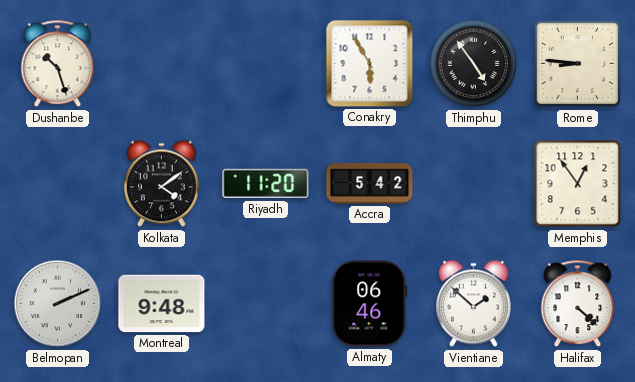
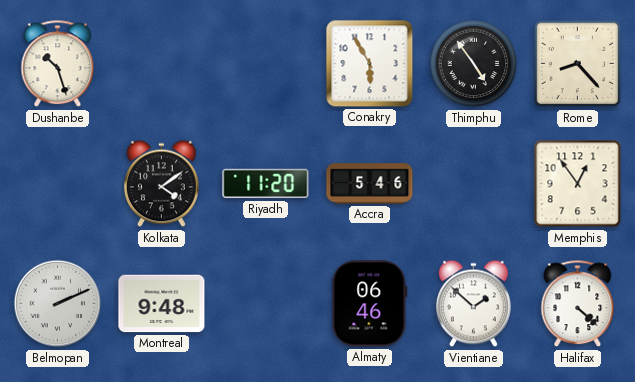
Rome: 8:46 -> 8:23 (578, 64)
Accra: 5:42 -> 5:46 (370, 184)
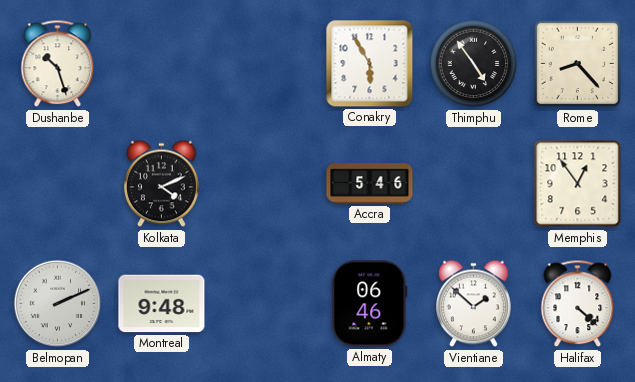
Kolkata: 4:09 -> 4:11 (162, 184)
Riyadh: 11:20 -> none (266, 184)
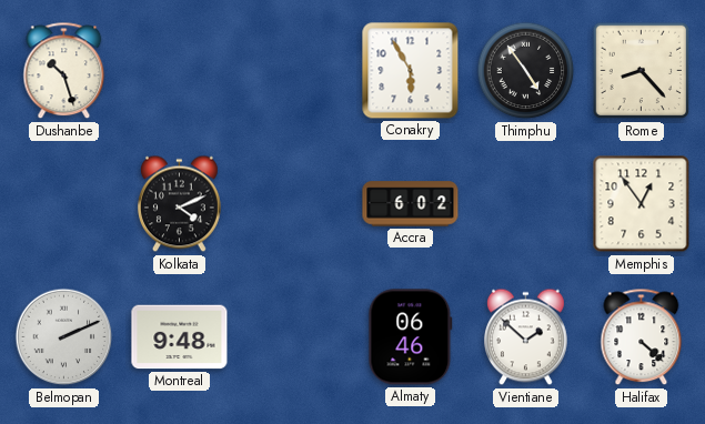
Accra: 5:46 -> 6:02 (411, 204)
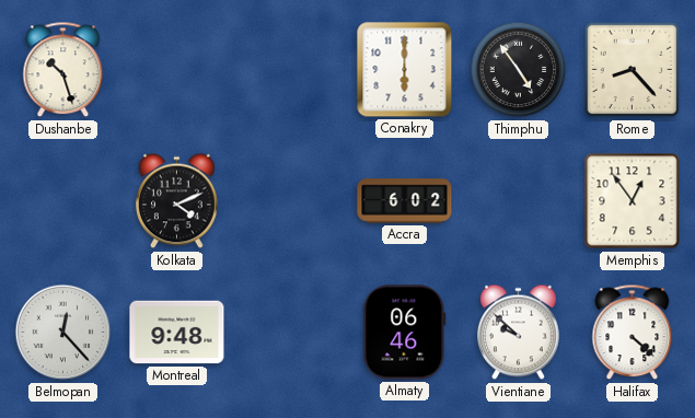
Conakry: 5:55 -> 6:00 (405, 70)
Belmopan: 2:11 -> 12:23 (63, 333)
Vientiane: 1:52 -> 9:52 (519, 333)
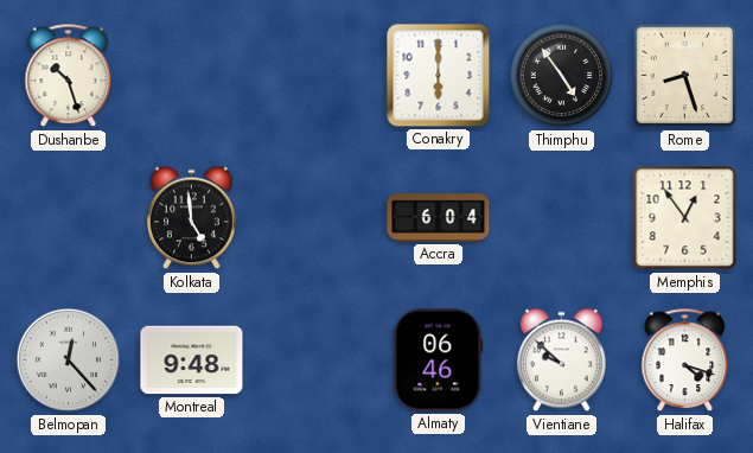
Rome: 8:23 -> 8:27 (685, 76)
Kolkata: 4:11 -> 4:59 (192, 218)
Accra: 6:02 -> 6:04 (439, 218)
Halifax: 4:22 -> 4:18 (685, 361)
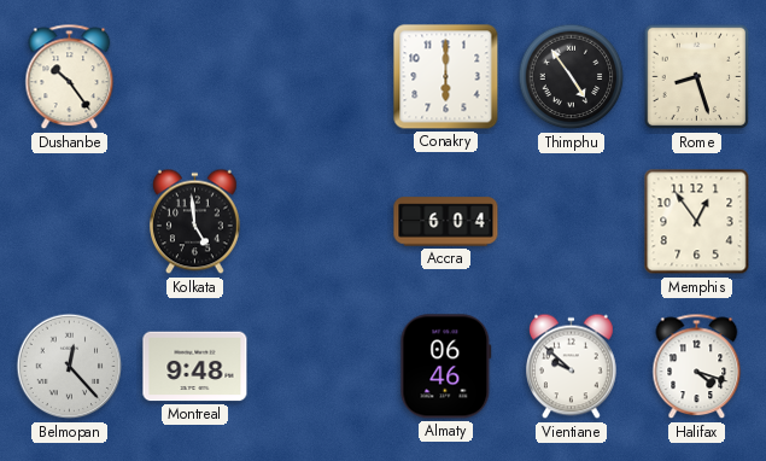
Dushanbe: 10:27 -> 10:24 (70, 77)
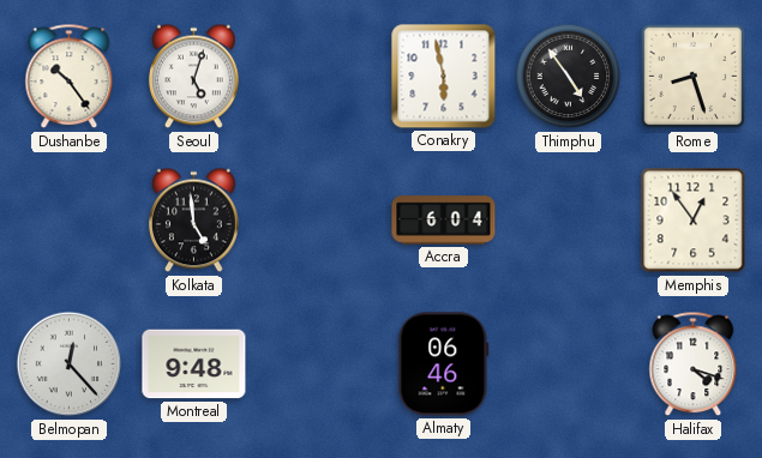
Seoul: none -> 5:03 (194, 77)
Conakry: 6:00 -> 5:58 (444, 77)
Vientiane: 9:52 -> none (572, 367)
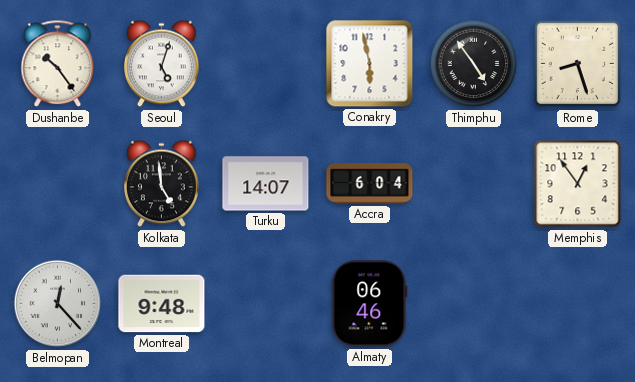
Turku: none -> 14:07 (266, 184)
Halifax: 4:18 -> none (694, 364)
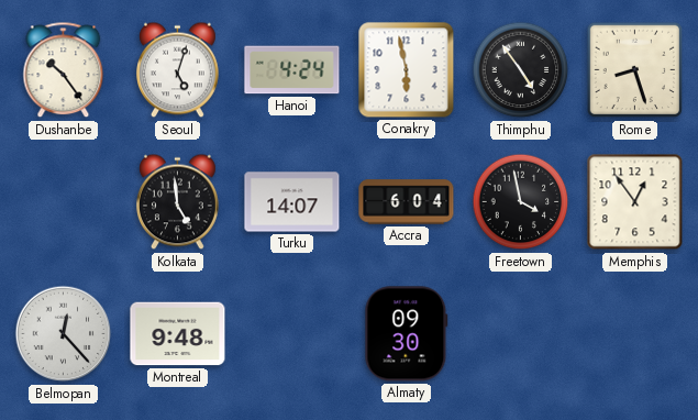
Hanoi: none -> 4:24 (292, 70)
Freetown: none -> 3:58 (521, 202)
Almaty: 06:46 -> 09:30 (407, 334)
